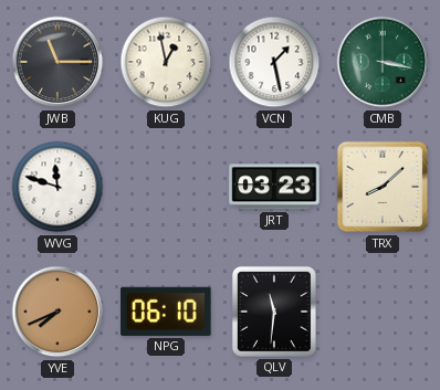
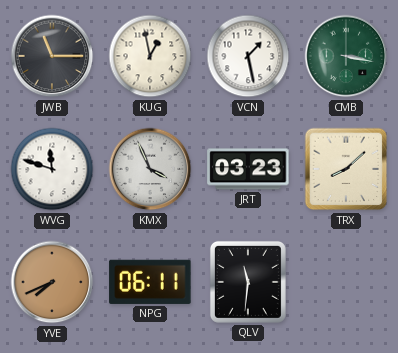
KMX: none -> 3:56 (150, 169)
NPG: 06:10 -> 06:11 (150, 282)
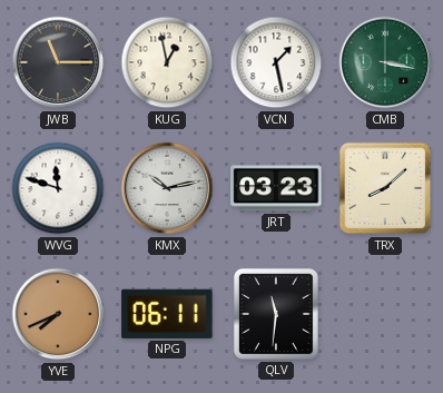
KMX: 3:56 -> 10:13 (167, 188)
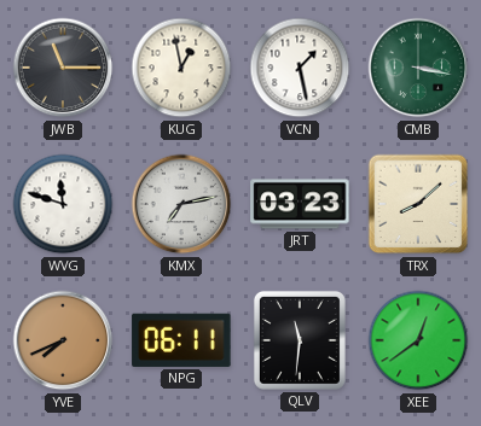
KMX: 10:13 -> 7:13 (181, 204)
XEE: none -> 12:39 (418, 340)
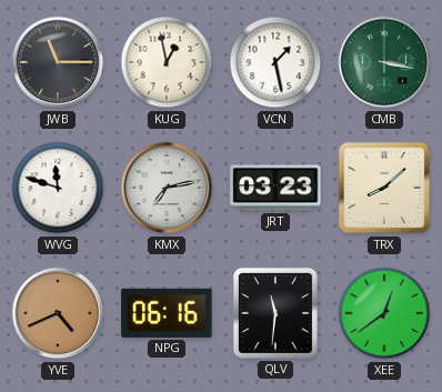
YVE: 7:41 -> 4:41 (58, 313)
NPG: 06:11 -> 06:16 (167, 313)
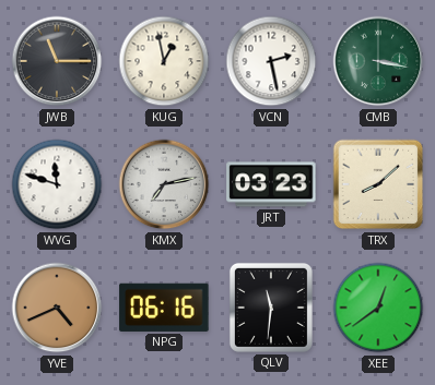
VCN: 1:28 -> 2:28 (271, 61)
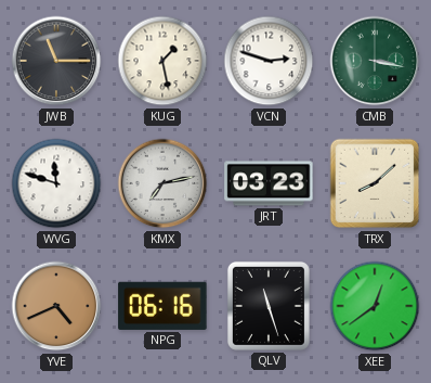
KUG: 12:58 -> 1:28 (162, 61)
VCN: 2:28 -> 2:48 (269, 61)
QLV: 11:31 -> 11:27 (269, 306)
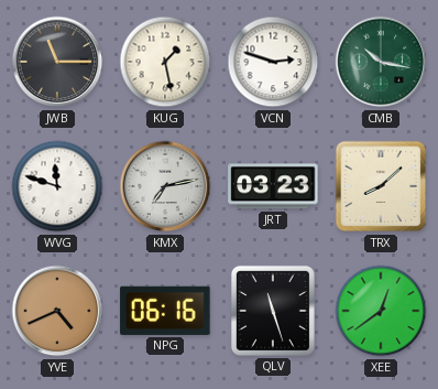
CMB: 3:17 -> 10:17 (381, 62)
